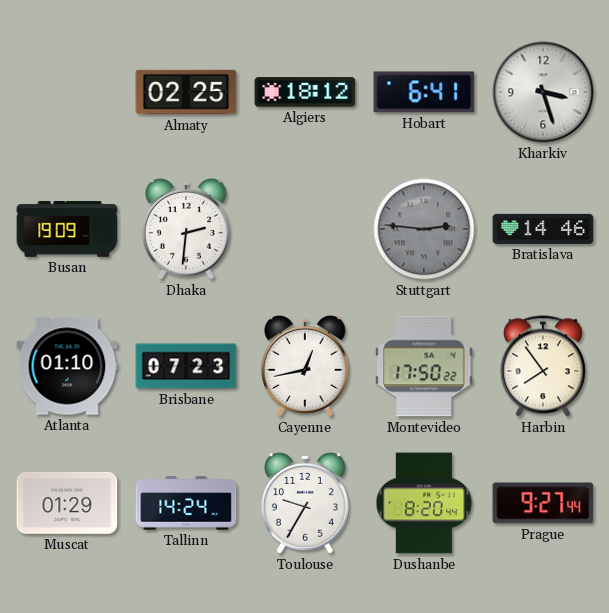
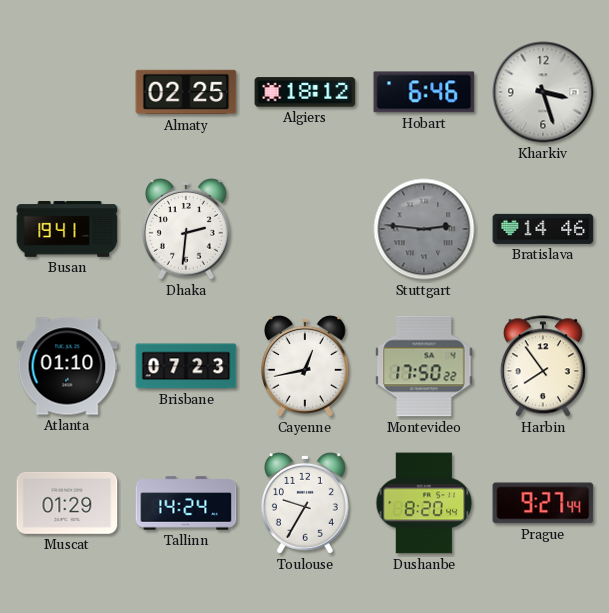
Hobart: 6:41 -> 6:46 (424, 92)
Busan: 19:09 -> 19:41 (67, 229)
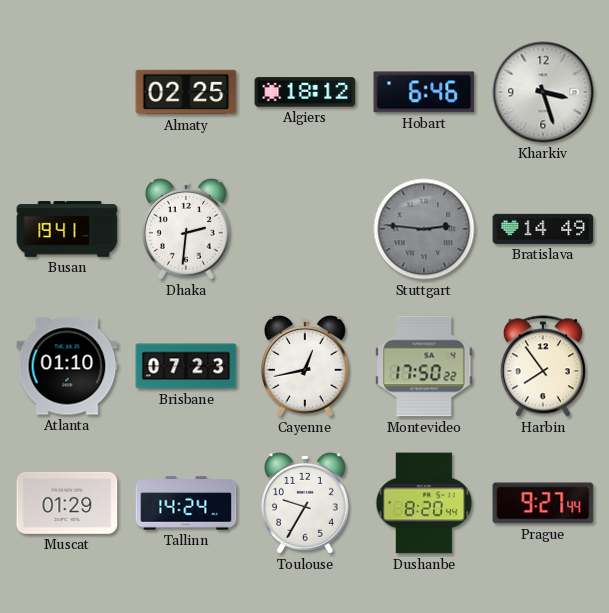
Bratislava: 14:46 -> 14:49 (543, 229)
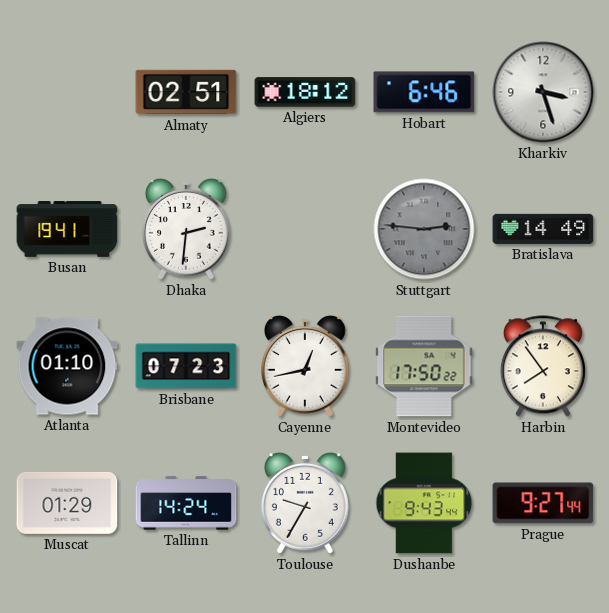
Almaty: 02:25 -> 02:51 (186, 92)
Dushanbe: 8:20 -> 9:43 (424, 503)
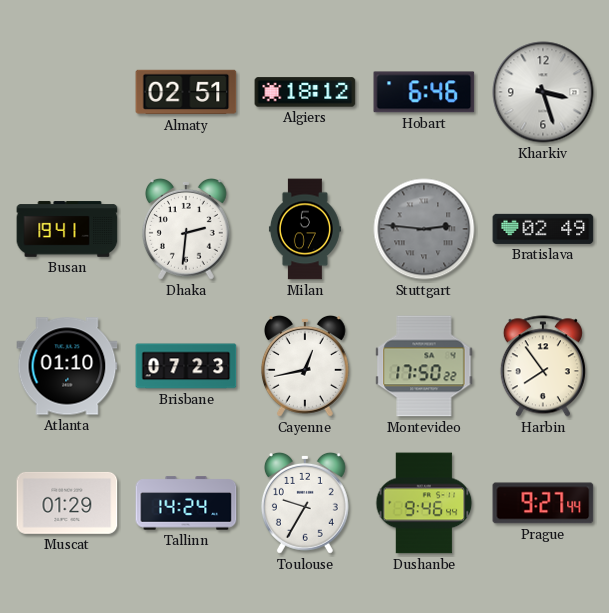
Milan: none -> 5:07 (305, 229)
Bratislava: 14:49 -> 02:49 (543, 229)
Dushanbe: 9:43 -> 9:46 (424, 503)
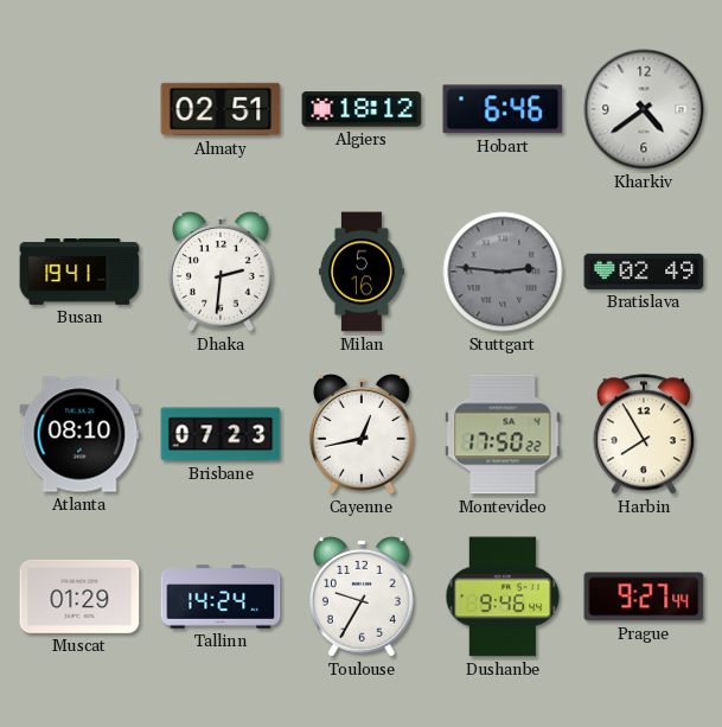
Kharkiv: 3:27 -> 4:39 (644, 109)
Milan: 5:07 -> 5:16 (362, 272)
Atlanta: 01:10 -> 08:10 (79, 434)
Harbin: 7:54 -> 7:55 (644, 434)
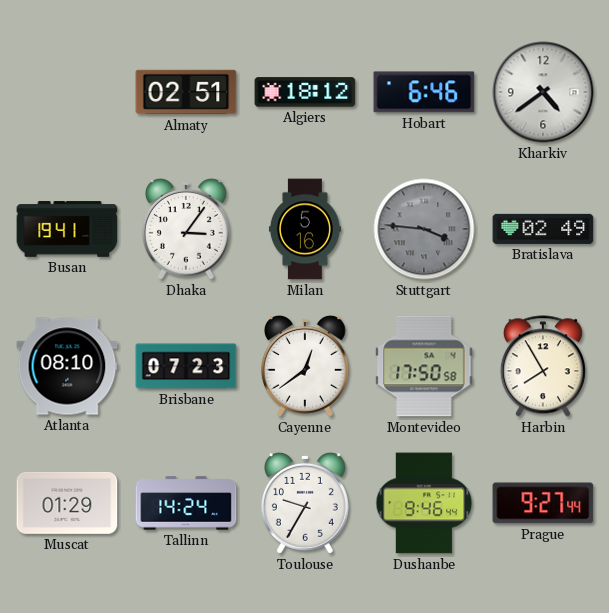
Dhaka: 2:31 -> 3:06 (186, 229)
Stuttgart: 2:46 -> 3:46 (424, 229)
Cayenne: 12:43 -> 12:39 (305, 366)
Montevideo: 17:50:22 -> 17:50:58 (424, 366)
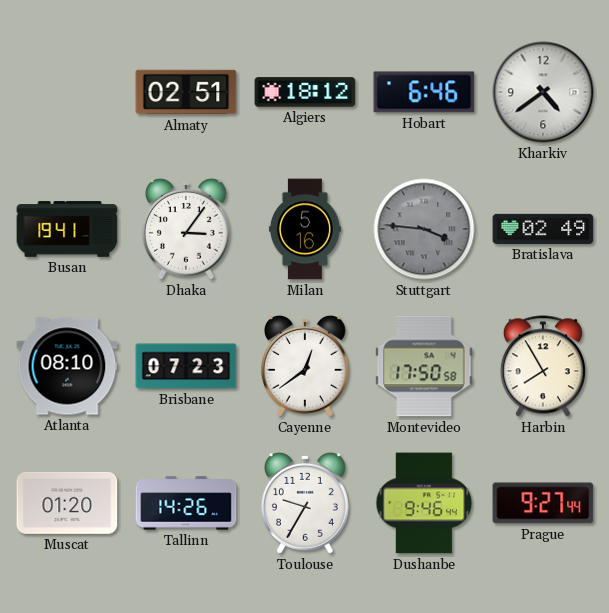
Muscat: 01:29 -> 01:20 (67, 503)
Tallinn: 14:24 -> 14:26 (186, 503)
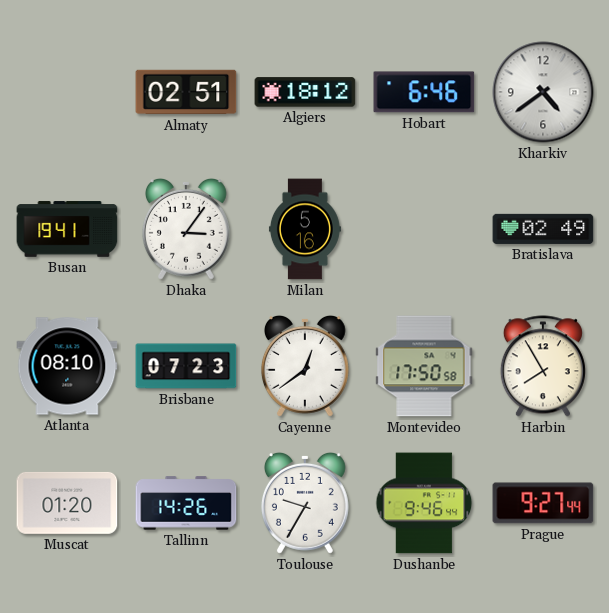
Stuttgart: 3:46 -> none (424, 229)
